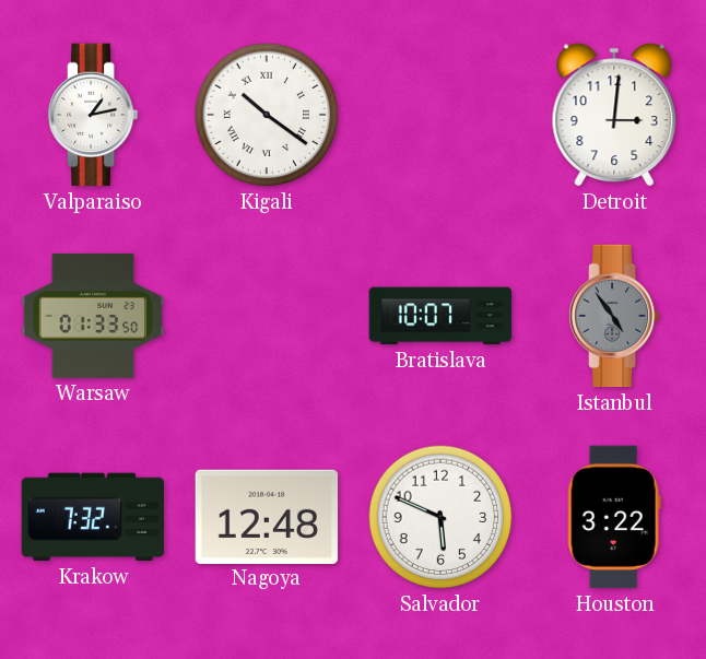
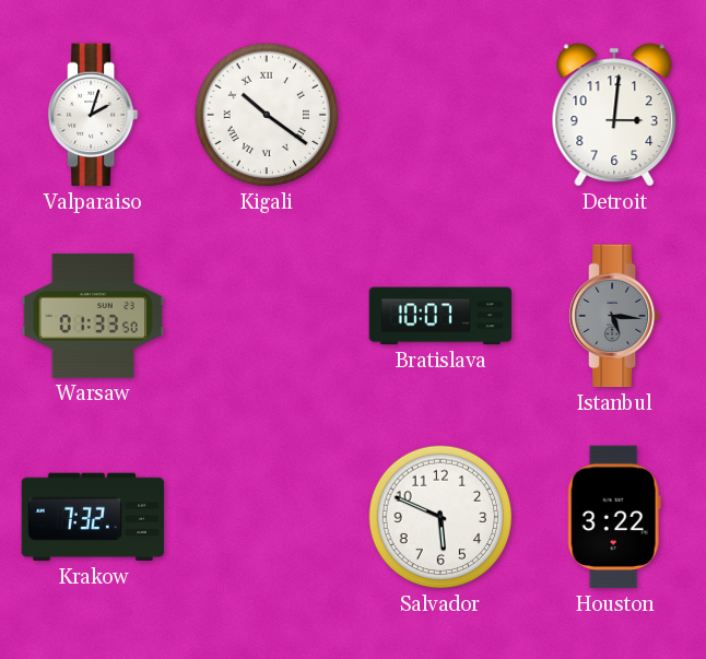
Valparaiso: 1:13 -> 2:03 (93, 115)
Istanbul: 4:54 -> 5:16 (614, 316)
Nagoya: 12:48 -> none (267, 516)
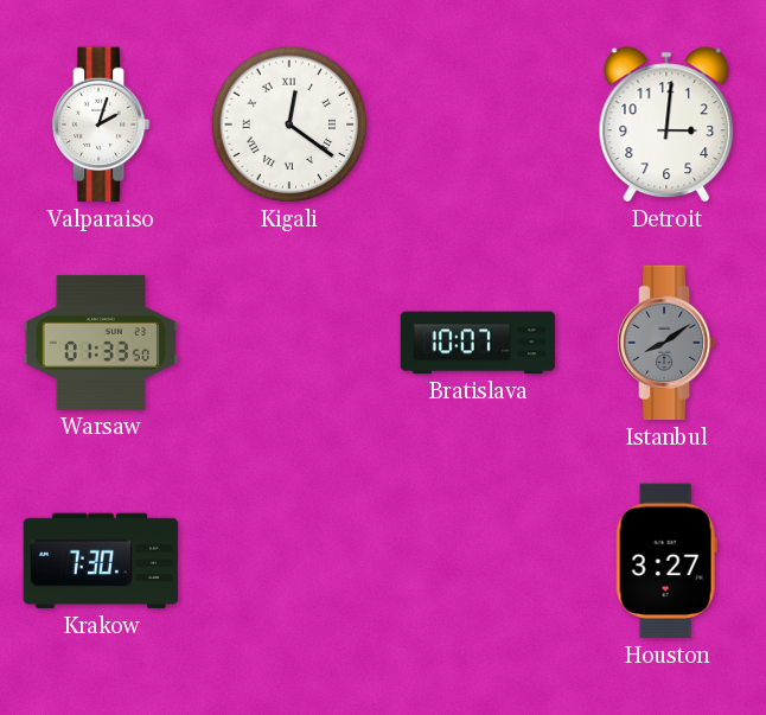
Kigali: 10:21 -> 12:21 (289, 125)
Istanbul: 5:16 -> 8:09 (666, 343)
Krakow: 7:32 -> 7:30 (101, 561)
Salvador: 5:49 -> none (440, 517)
Houston: 3:22 -> 3:27 (666, 561)
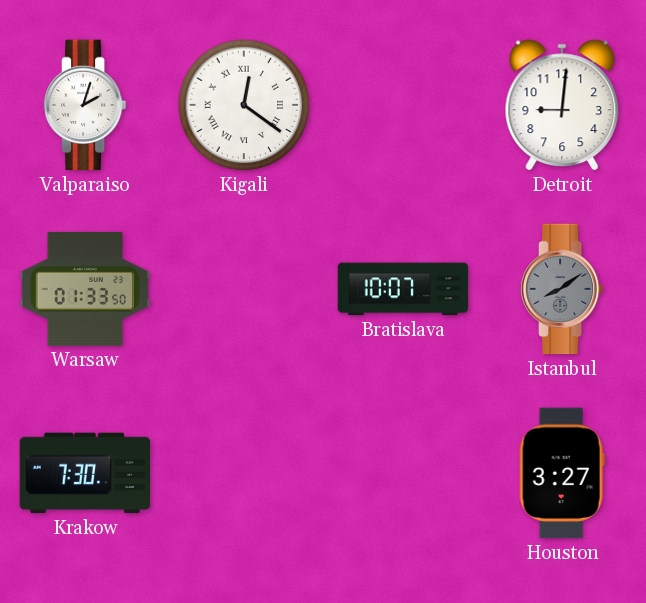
Detroit: 3:01 -> 9:01 (562, 105)
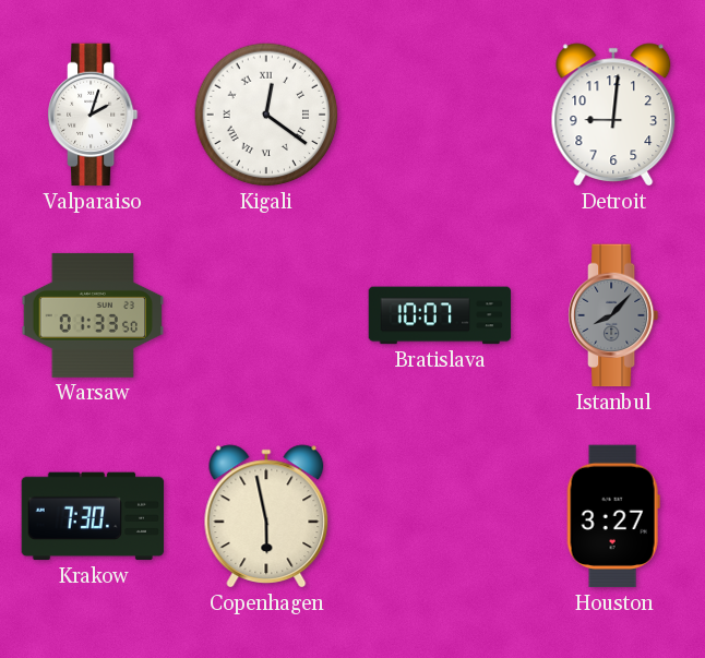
Istanbul: 8:09 -> 8:07 (613, 315)
Copenhagen: none -> 5:58 (266, 516)
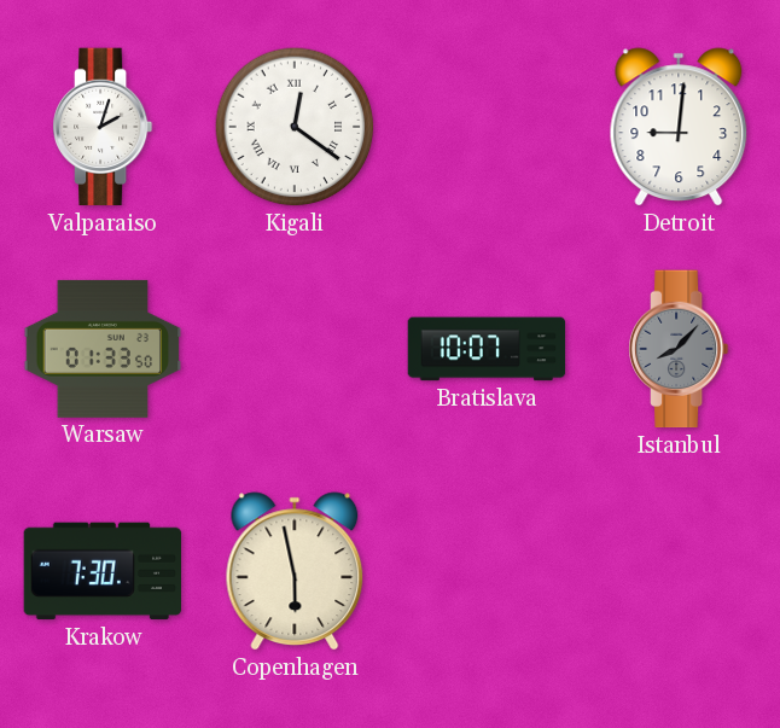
Houston: 3:27 -> none (613, 516)
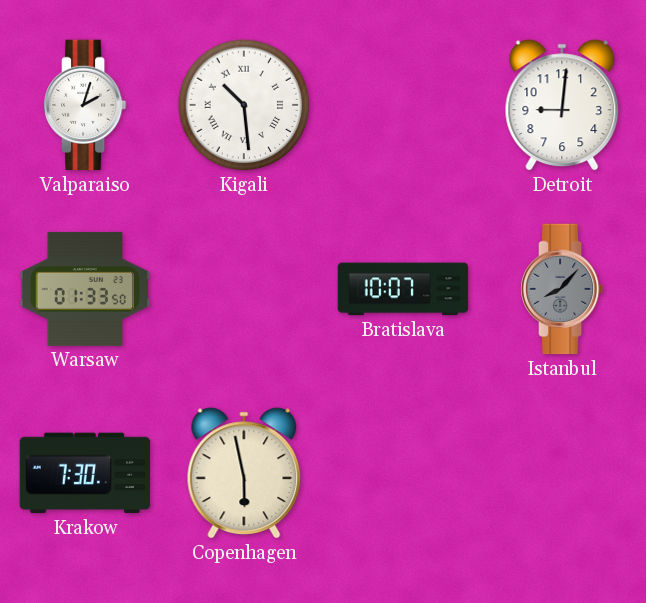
Kigali: 12:21 -> 10:29 (244, 105)
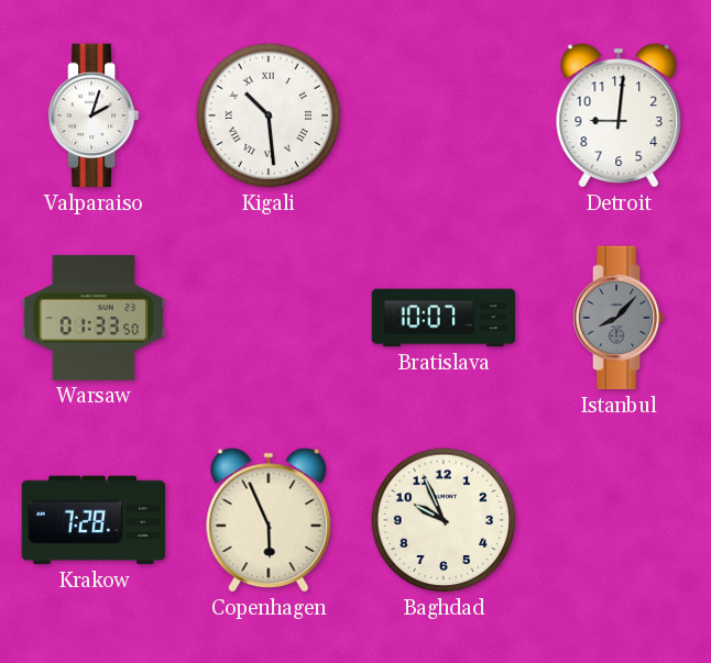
Krakow: 7:30 -> 7:28 (94, 520)
Copenhagen: 5:58 -> 5:56 (269, 520)
Baghdad: none -> 9:56 (444, 520)
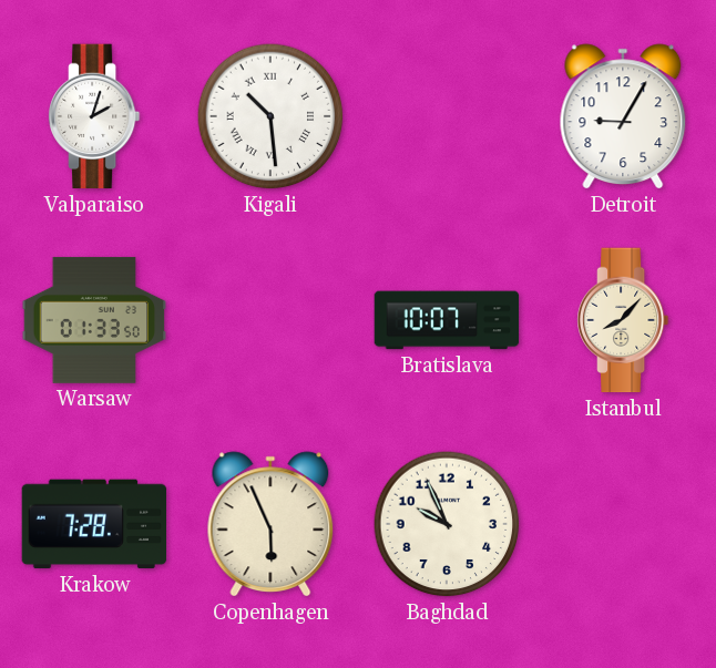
Detroit: 9:01 -> 9:05 (623, 116)
Istanbul dial: grey -> cream (623, 320)
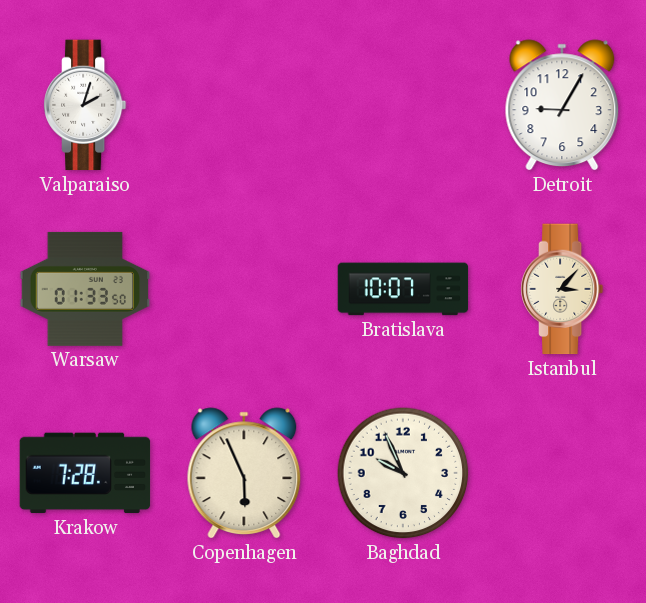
Kigali: 10:29 -> none (270, 116)
Istanbul: 8:07 -> 3:07 (562, 289)
